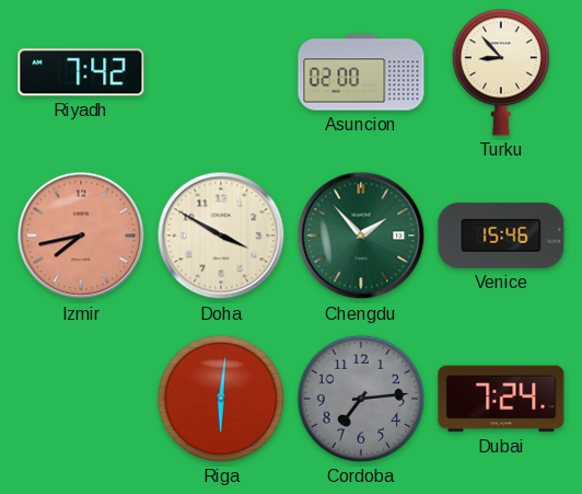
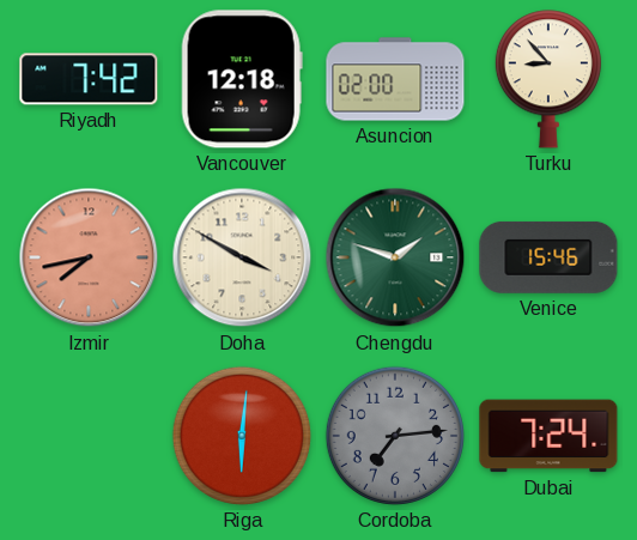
Vancouver: none -> 12:18 (242, 79)
Chengdu: 1:53 -> 1:48 (395, 257)
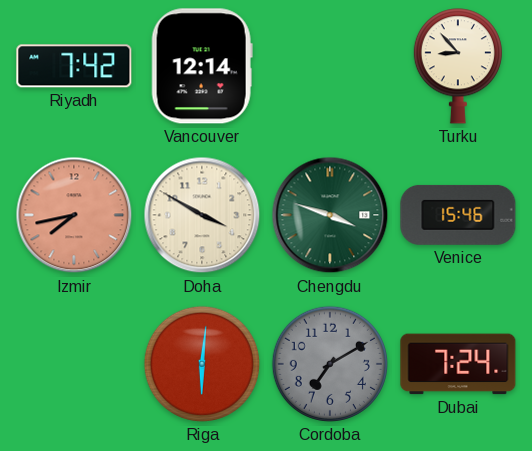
Vancouver: 12:18 -> 12:14 (202, 66)
Asuncion: 02:00 -> none (395, 79)
Chengdu: 1:48 -> 3:48 (330, 215)
Cordoba: 7:14 -> 7:10 (330, 364)
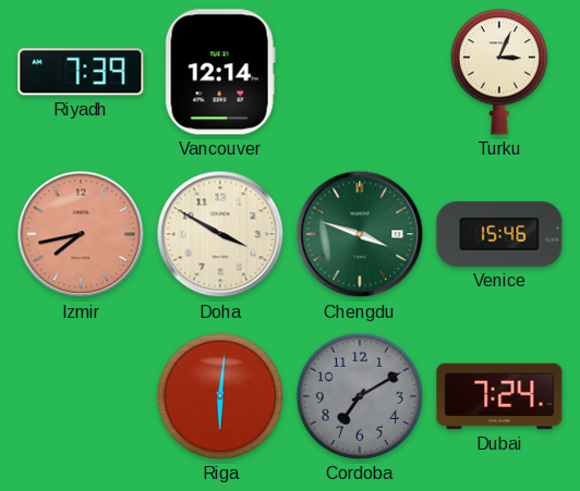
Riyadh: 7:42 -> 7:39 (81, 72)
Turku: 8:53 -> 3:04 (499, 72)
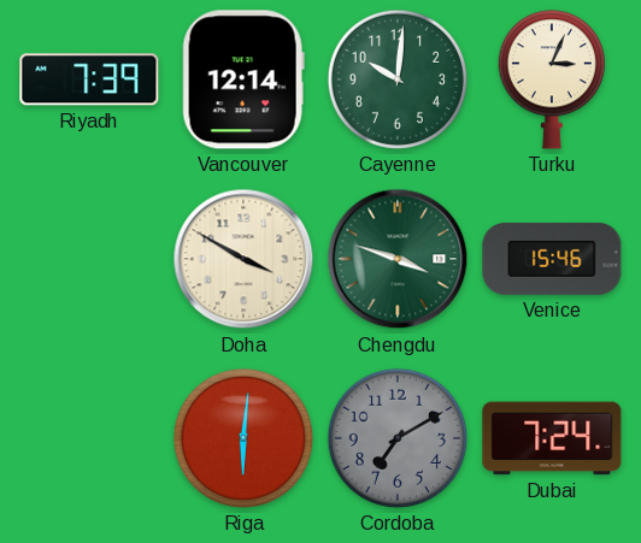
Cayenne: none -> 10:01 (398, 79)
Izmir: 7:43 -> none (81, 234)
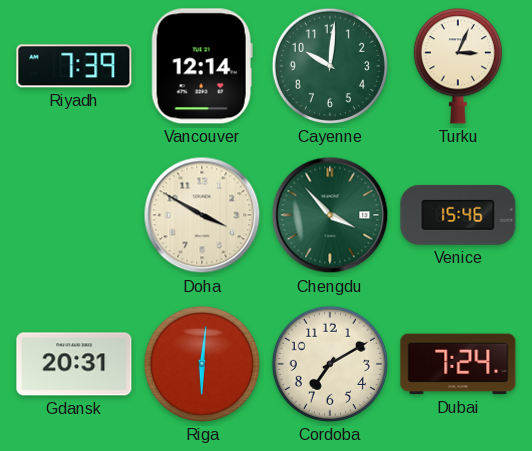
Chengdu: 3:48 -> 3:53 (330, 215)
Gdansk: none -> 20:31 (74, 364)
Cordoba dial: grey -> cream (330, 364)
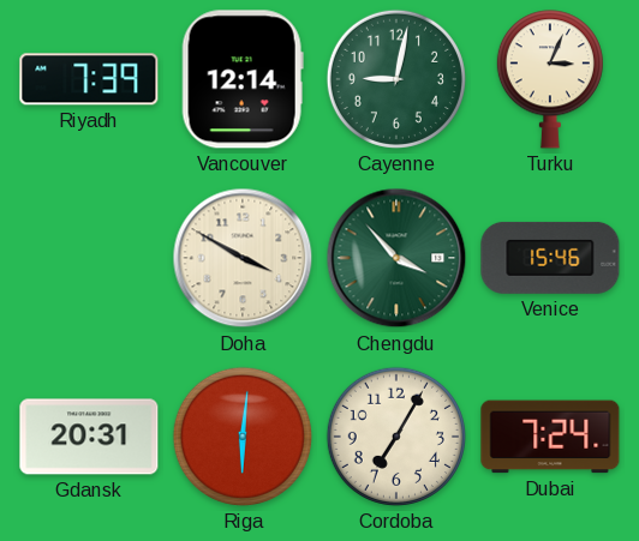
Cayenne: 10:01 -> 9:02 (396, 79)
Cordoba: 7:10 -> 7:05 (396, 437)
